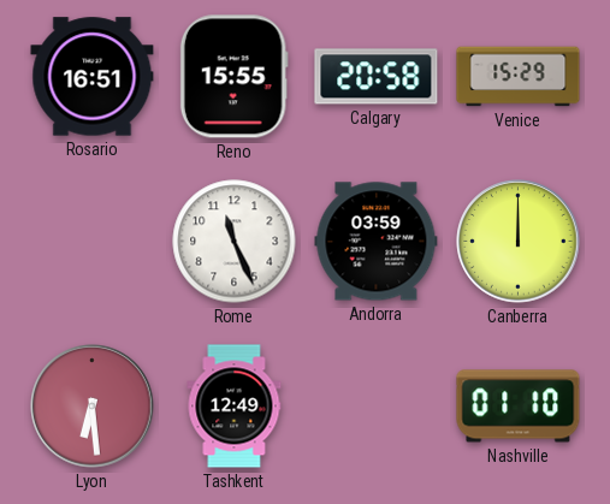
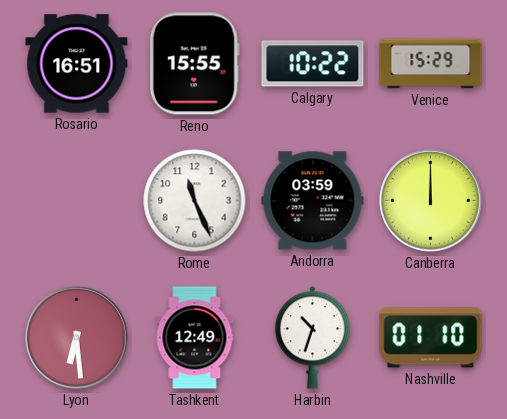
Calgary: 20:58 -> 10:22 (313, 64)
Harbin: none -> 10:33 (312, 338)
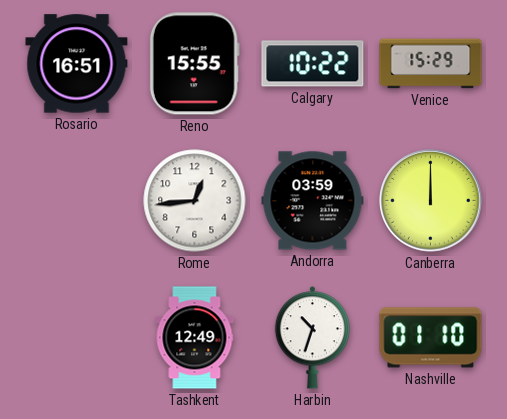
Rome: 11:26 -> 12:44 (195, 201)
Lyon: 6:29 -> none (77, 338)
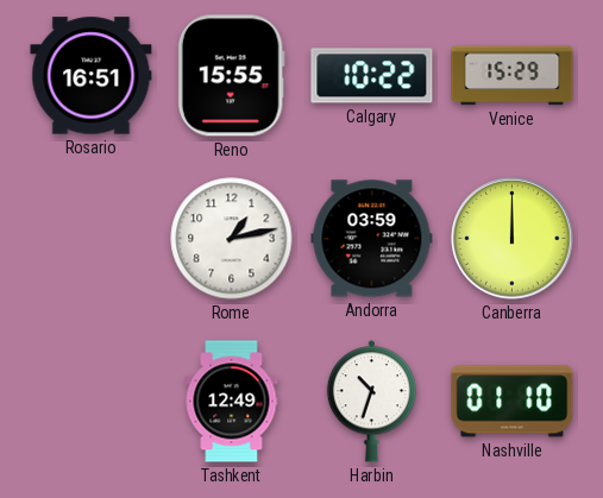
Rome: 12:44 -> 1:13 (232, 239)
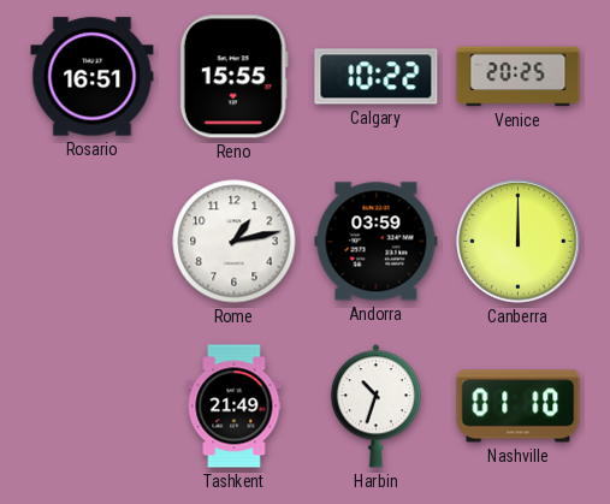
Venice: 15:29 -> 20:25 (519, 77)
Tashkent: 12:49 -> 21:49 (235, 407)
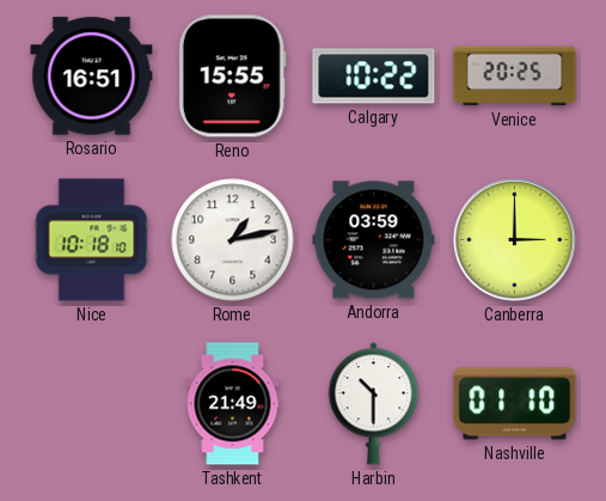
Nice: none -> 10:18 (92, 240)
Canberra: 12:00 -> 3:00 (515, 240)
Harbin: 10:33 -> 10:30 (373, 404)
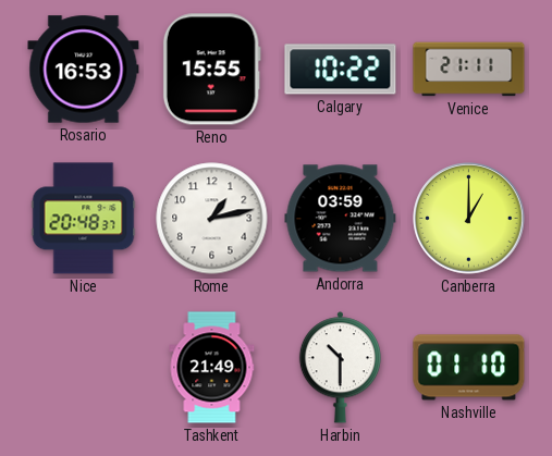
Rosario: 16:51 -> 16:53 (84, 70)
Venice: 20:25 -> 21:11 (469, 70)
Nice: 10:18 -> 20:48 (84, 219)
Canberra: 3:00 -> 1:00 (469, 219)
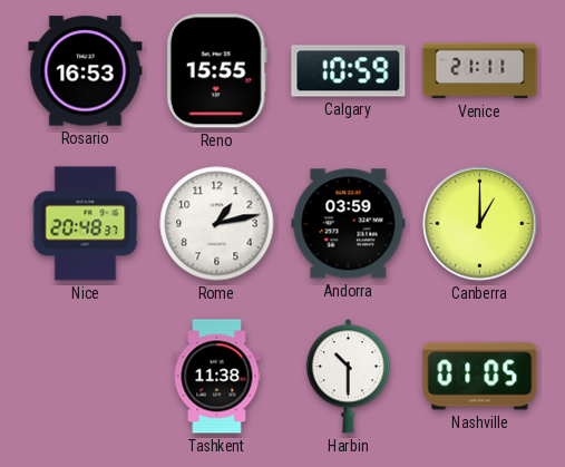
Calgary: 10:22 -> 10:59 (349, 71)
Tashkent: 21:49 -> 11:38 (217, 377)
Nashville: 01:10 -> 01:05 (480, 377)
